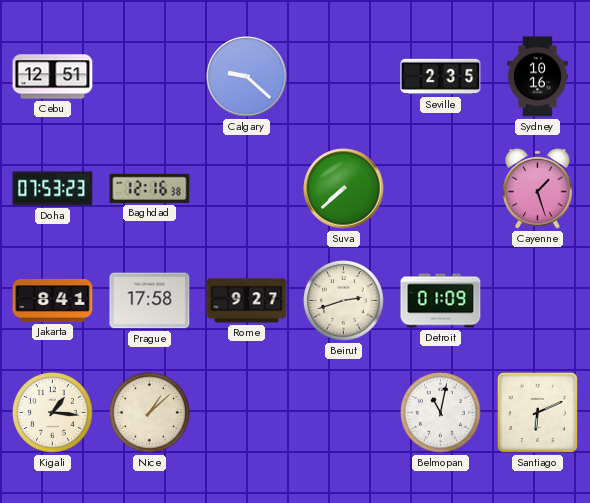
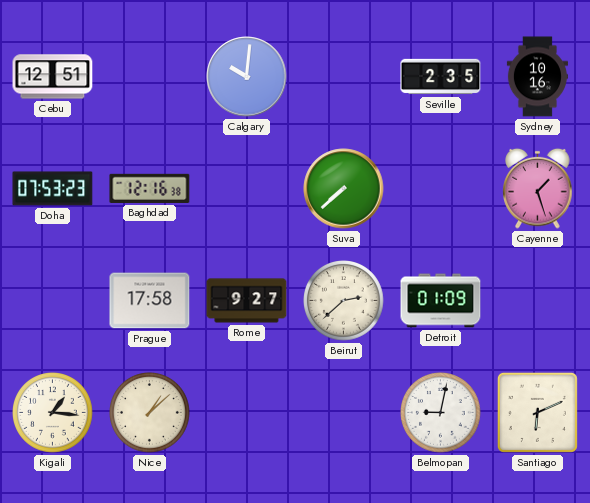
Calgary: 9:22 -> 10:01 (247, 77)
Jakarta: 8:41 -> none (53, 301)
Beirut: 2:42 -> 2:38 (344, 301)
Belmopan: 11:02 -> 9:02 (441, 413)
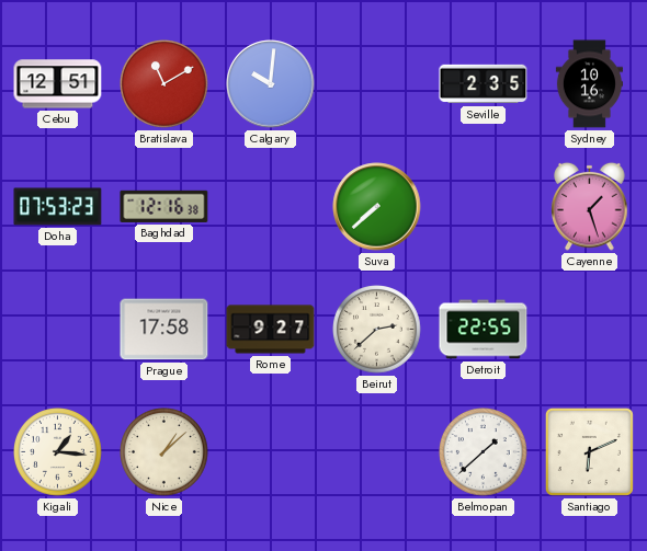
Bratislava: none -> 11:10 (164, 84)
Detroit: 01:09 -> 22:55 (484, 330)
Belmopan: 9:02 -> 1:38 (484, 452)
